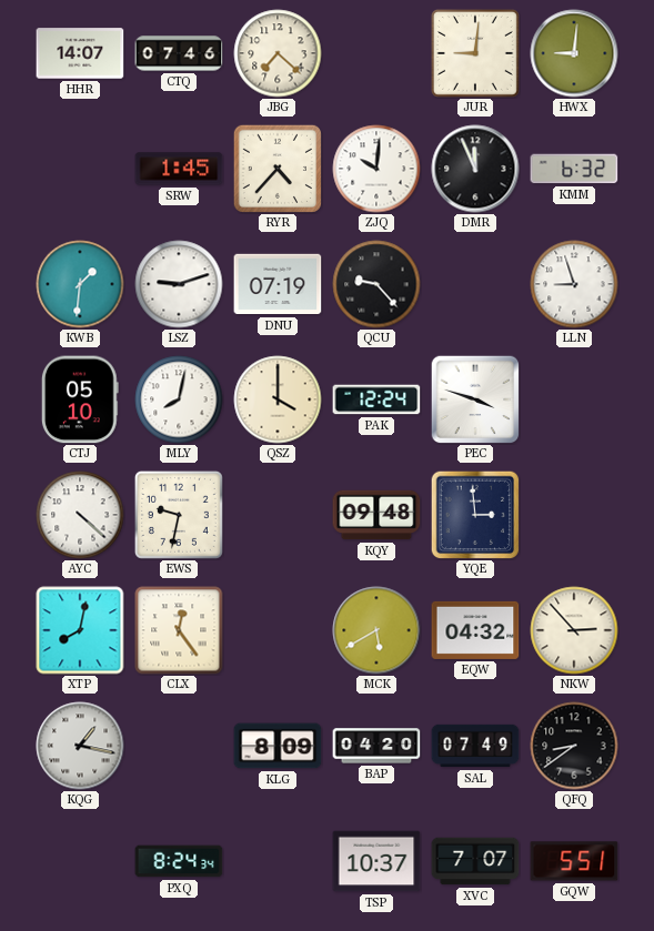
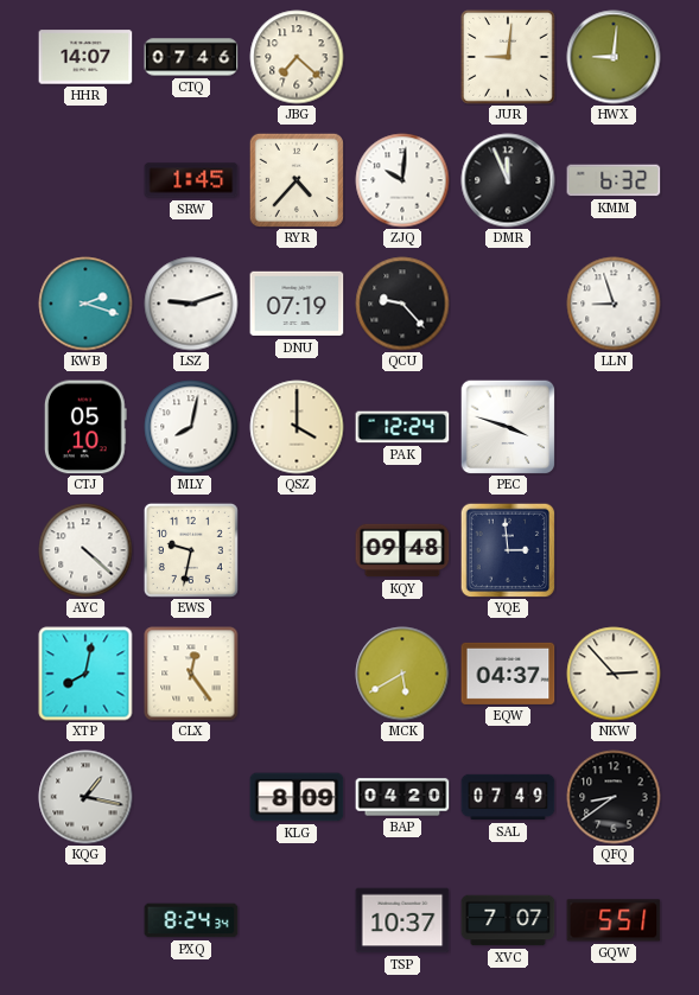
KWB: 1:31 -> 2:18 (85, 304)
EQW: 04:32 -> 04:37 (508, 674)
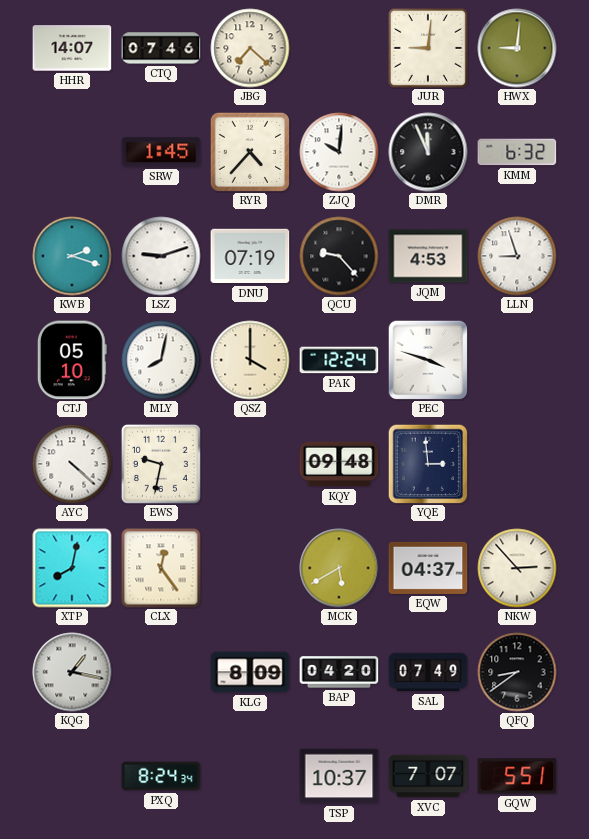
JQM: none -> 4:53 (428, 256)
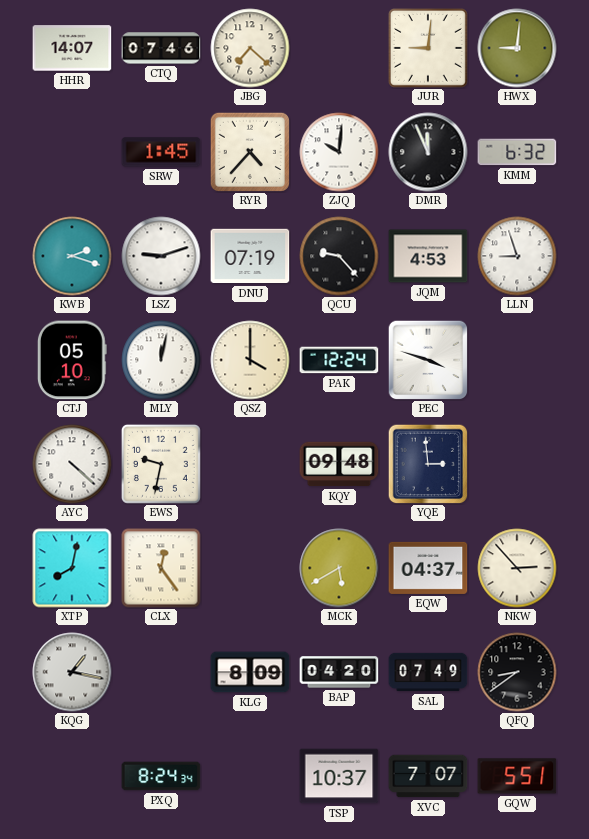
MLY: 8:02 -> 12:02 (161, 360)
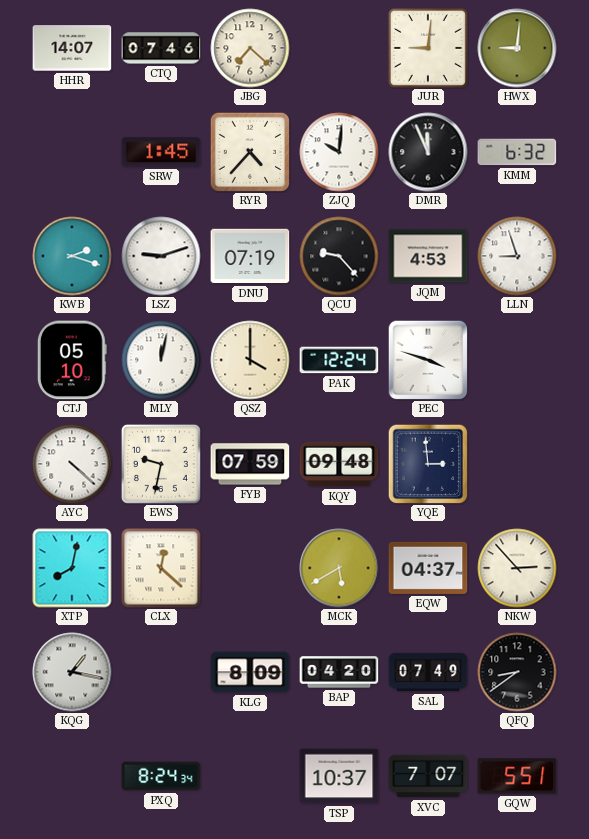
FYB: none -> 07:59 (250, 464)
CLX: 12:24 -> 12:22 (161, 568)
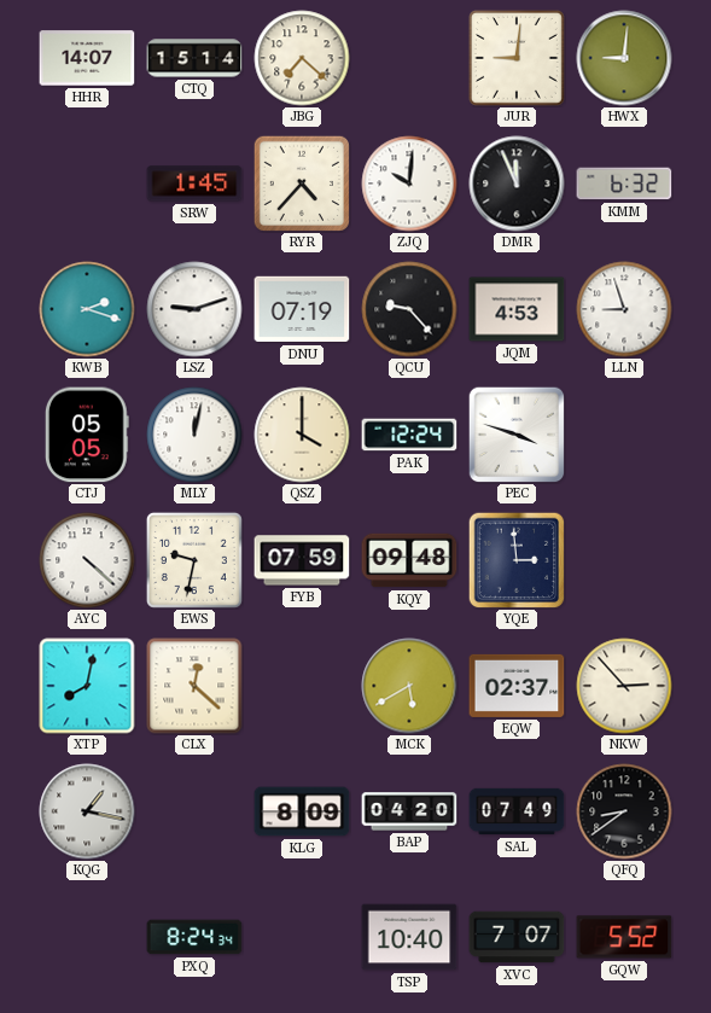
CTQ: 07:46 -> 15:14 (194, 58)
CTJ: 05:10 -> 05:05 (87, 435)
EQW: 04:37 -> 02:37 (517, 686)
TSP: 10:37 -> 10:40 (409, 937)
GQW: 5:51 -> 5:52 (624, 937)
